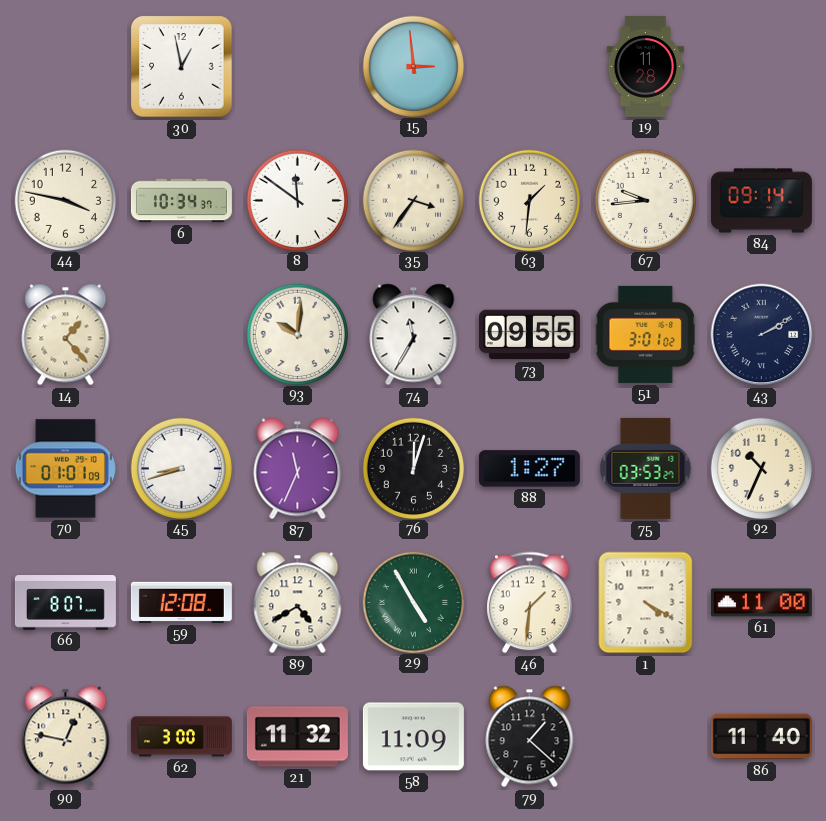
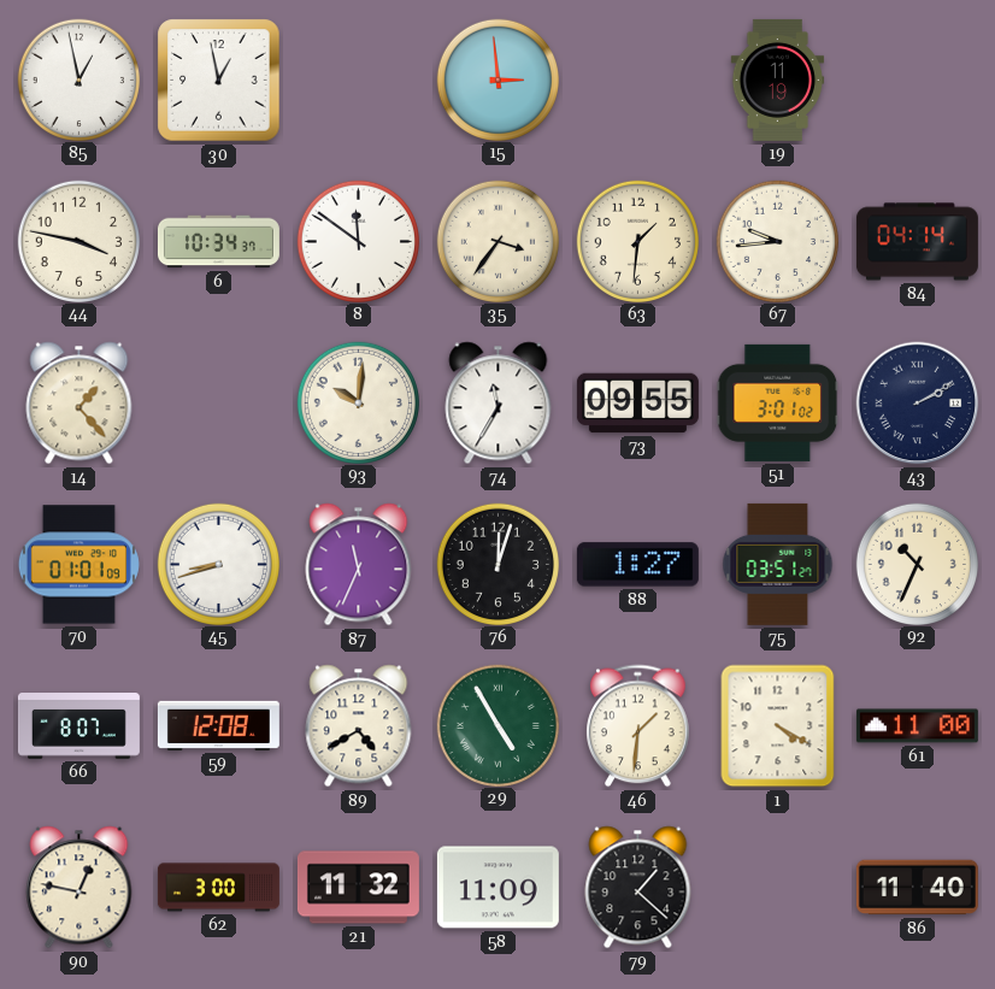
85: none -> 12:58 (78, 80)
19: 11:28 -> 11:19 (778, 80)
84: 09:14 -> 04:14 (917, 242)
75: 03:53 -> 03:51 (778, 564)
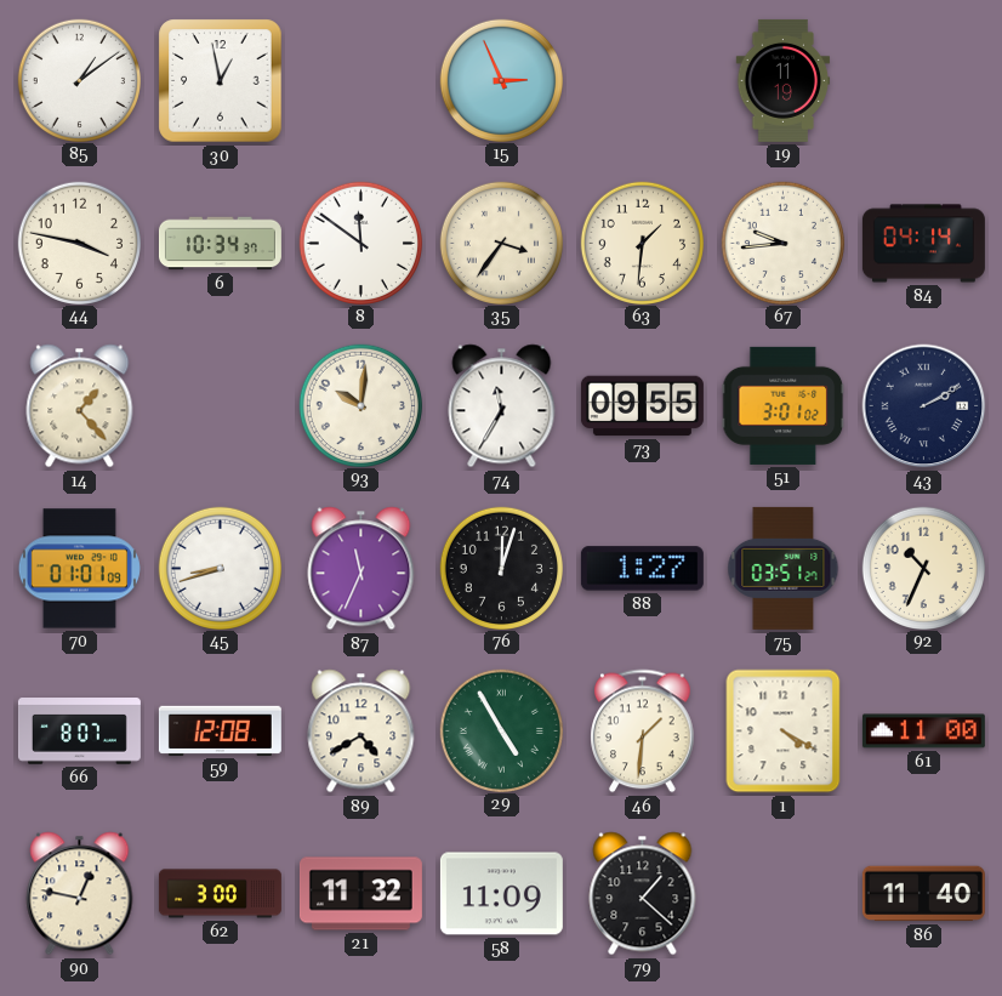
85: 12:58 -> 1:09 (79, 80)
15: 2:59 -> 2:56 (501, 80)
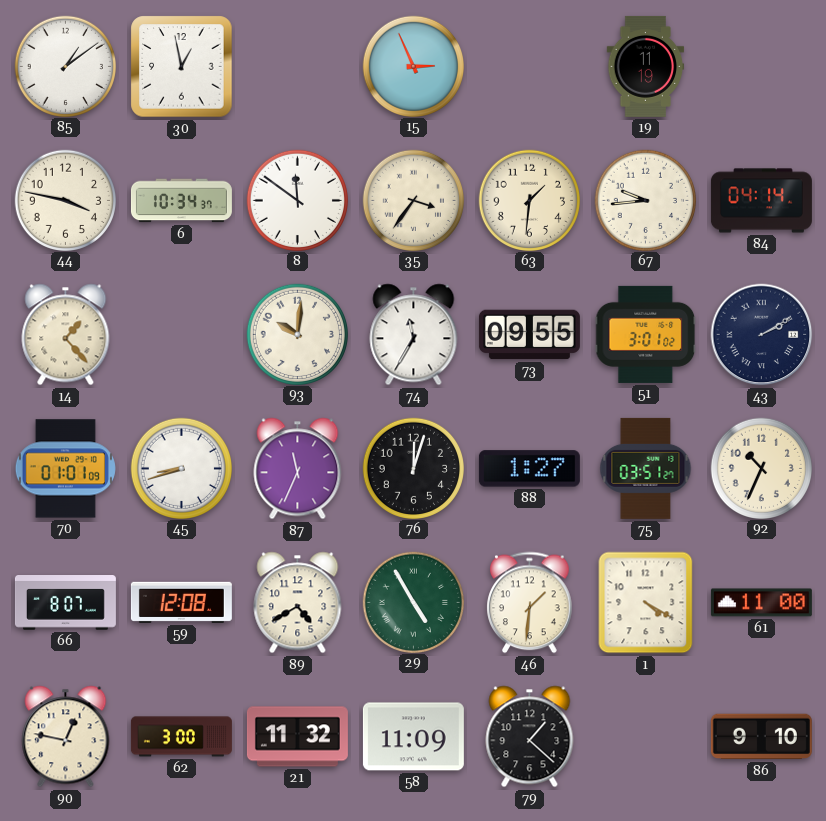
86: 11:40 -> 9:10 (761, 737)
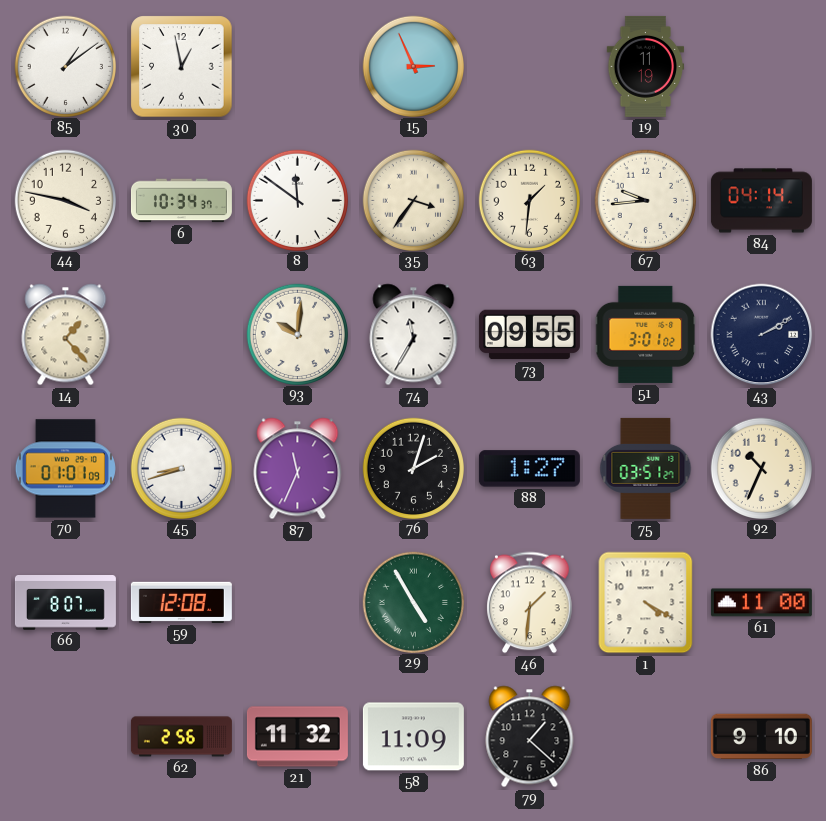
76: 12:03 -> 2:03 (413, 468)
89: 4:40 -> none (298, 603)
90: 12:47 -> none (66, 737)
62: 3:00 -> 2:56 (181, 737)
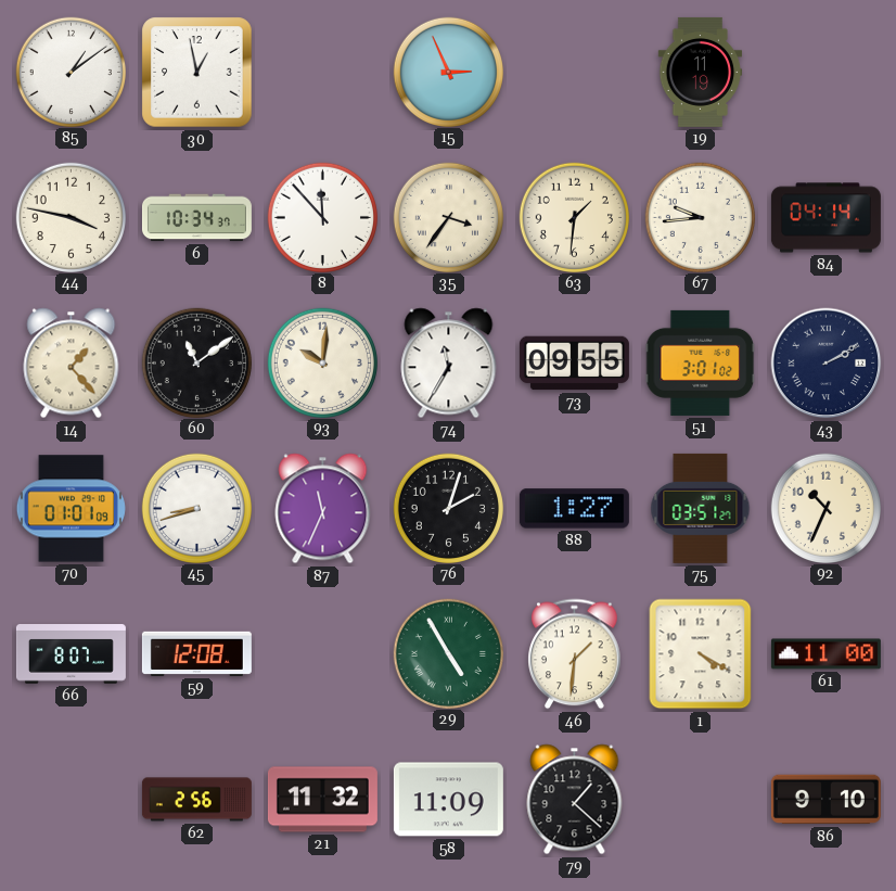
8: 11:51 -> 11:53 (322, 217)
60: none -> 11:09 (196, 362)
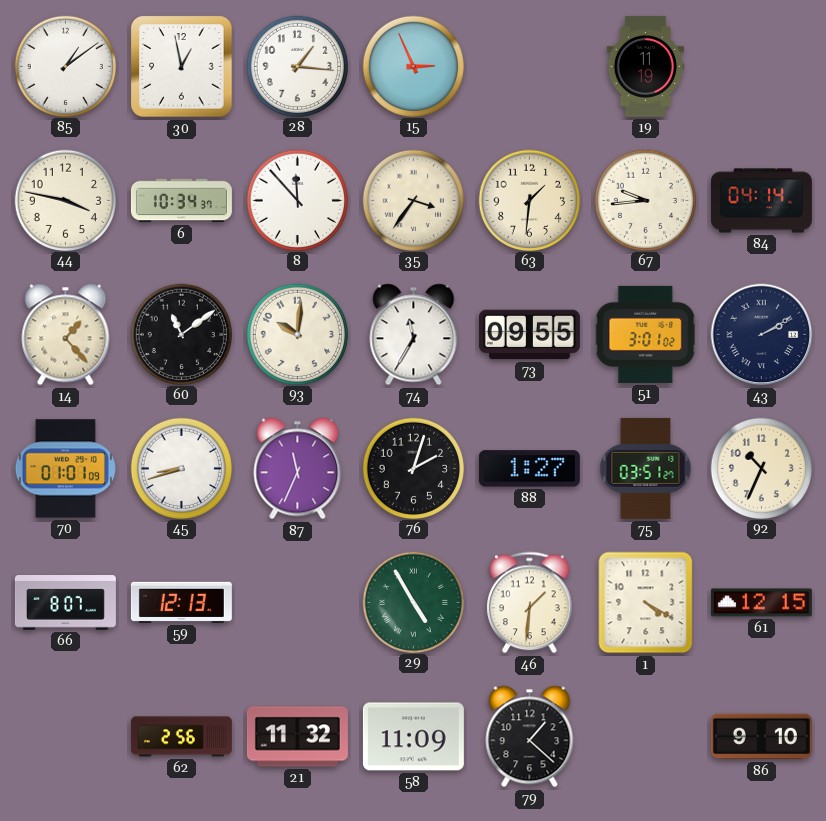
28: none -> 1:16 (297, 66)
59: 12:08 -> 12:13 (181, 602)
61: 11:00 -> 12:15 (761, 603)
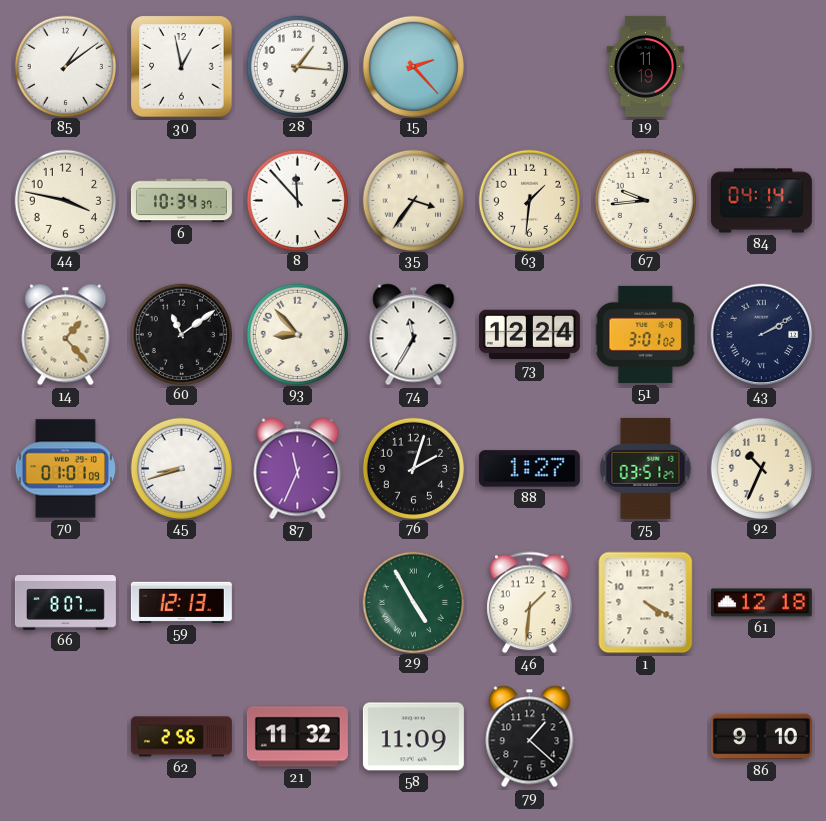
15: 2:56 -> 2:23 (413, 66)
93: 10:01 -> 8:53 (297, 334)
73: 09:55 -> 12:24 (529, 335)
61: 12:15 -> 12:18 (761, 603)
